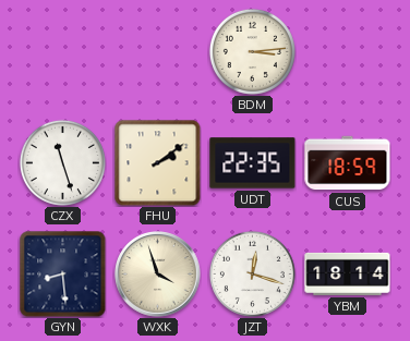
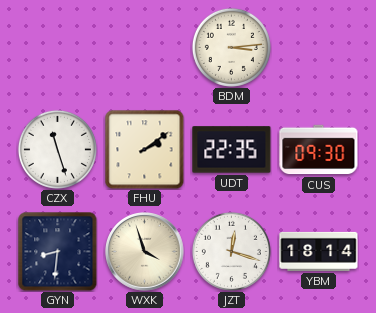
CUS: 18:59 -> 09:30 (319, 150)
GYN: 8:29 -> 8:31 (58, 252)
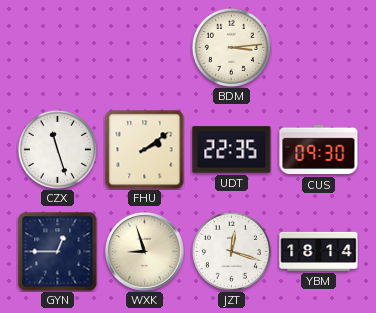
GYN: 8:31 -> 12:45 (58, 252)
WXK: 3:57 -> 8:57 (145, 252)
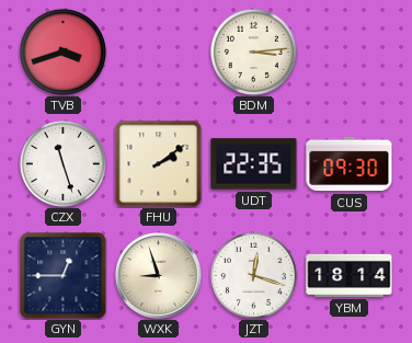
TVB: none -> 3:42 (62, 52)
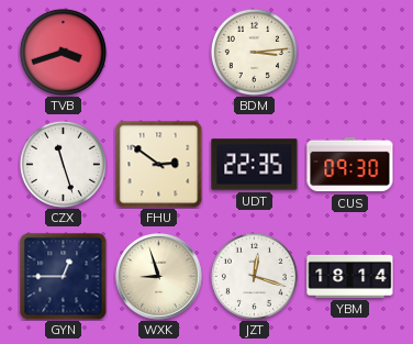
FHU: 2:09 -> 2:51 (159, 165)
